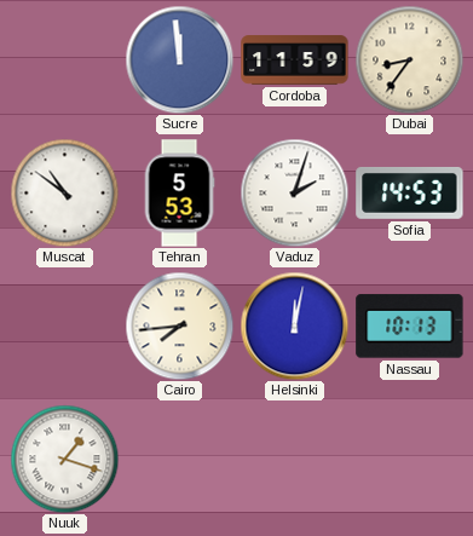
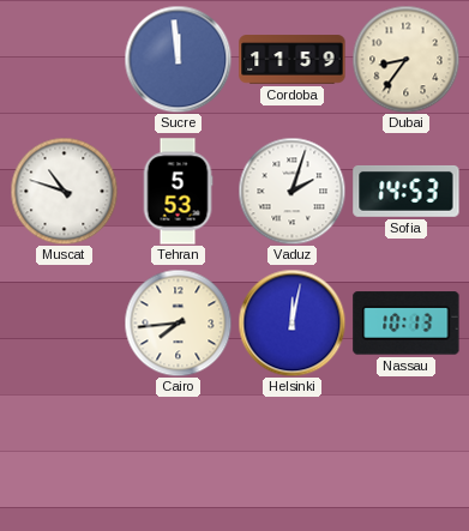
Muscat: 10:51 -> 10:48 (64, 191)
Nuuk: 1:18 -> none (64, 459)
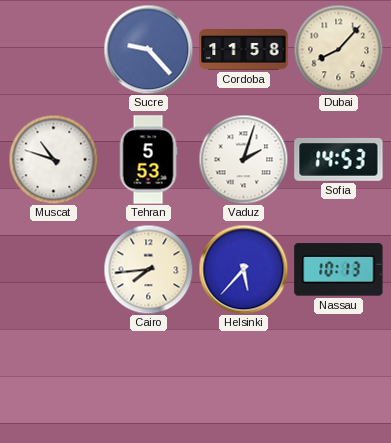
Sucre: 11:59 -> 9:23 (148, 49)
Cordoba: 11:59 -> 11:58 (244, 50)
Dubai: 8:36 -> 8:07 (338, 49)
Helsinki: 12:02 -> 5:37 (243, 269)
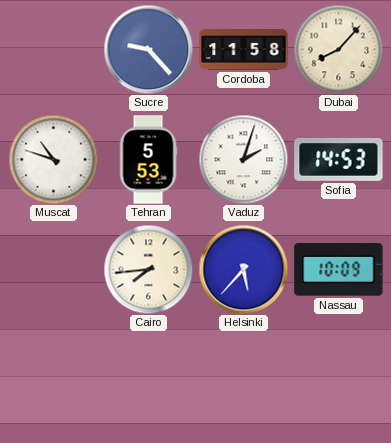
Nassau: 10:13 -> 10:09 (339, 270)
